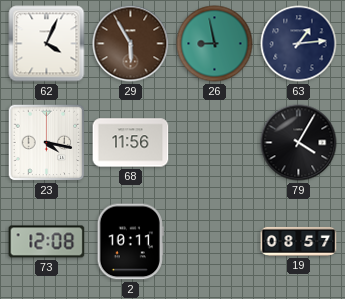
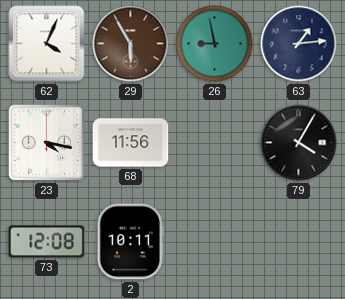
19: 08:57 -> none (299, 241)
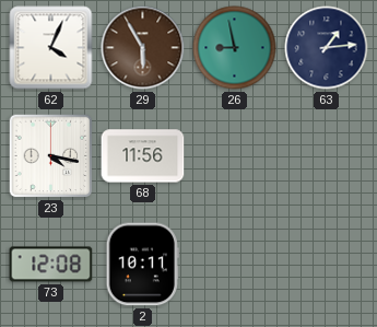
79: 4:05 -> none (299, 143)
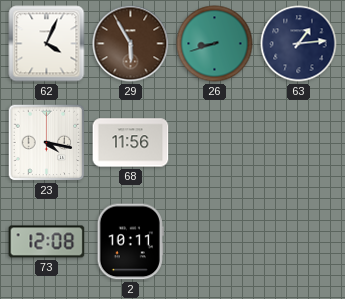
26: 8:58 -> 8:42 (215, 44)
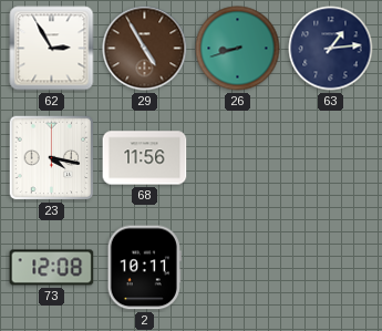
62: 4:04 -> 2:55 (52, 49)
29: 5:55 -> 4:55 (145, 49)
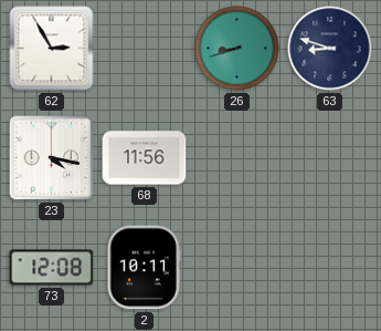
29: 4:55 -> none (145, 49)
63: 1:14 -> 8:48 (330, 49)
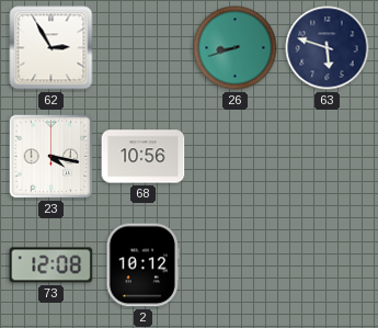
63: 8:48 -> 5:48 (328, 48)
68: 11:56 -> 10:56 (144, 157)
2: 10:11 -> 10:12 (142, 265)
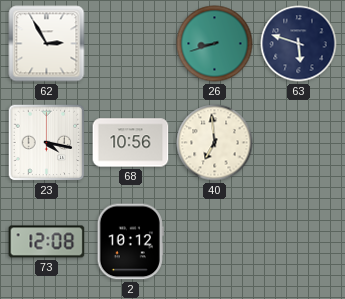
40: none -> 6:59 (215, 143)
